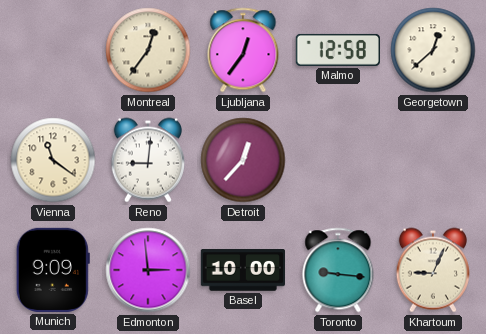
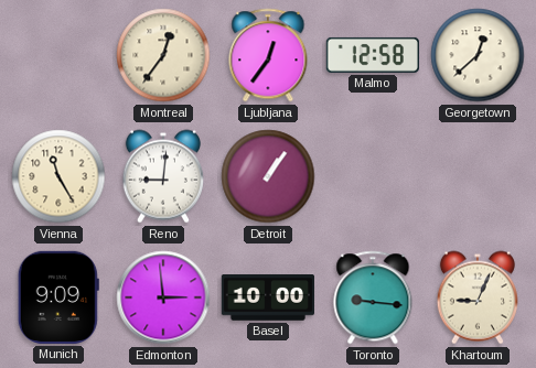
Vienna: 11:21 -> 11:25 (58, 176)
Detroit: 12:37 -> 1:06 (268, 176)
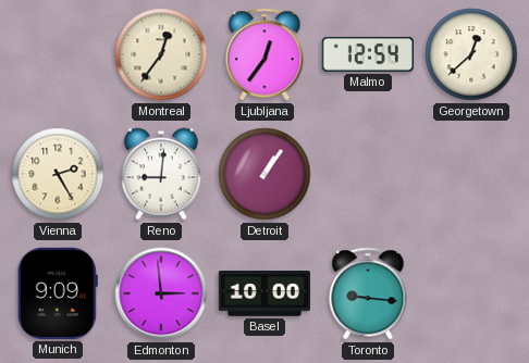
Malmo: 12:58 -> 12:54 (368, 54)
Vienna: 11:25 -> 2:25 (58, 174)
Khartoum: 9:04 -> none (478, 297)
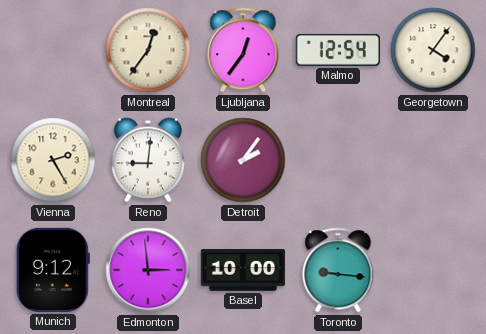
Georgetown: 12:38 -> 4:06 (433, 50)
Detroit: 1:06 -> 2:06 (243, 160)
Munich: 9:09 -> 9:12 (53, 270)
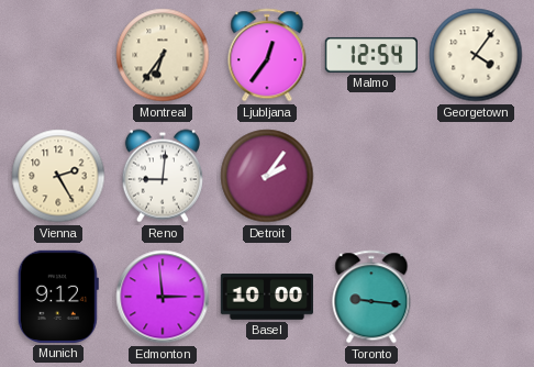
Montreal: 12:36 -> 6:36 (163, 55)
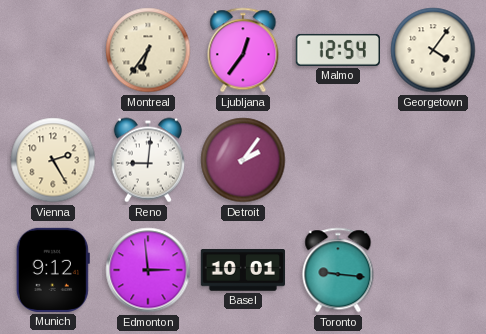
Basel: 10:00 -> 10:01 (243, 271)
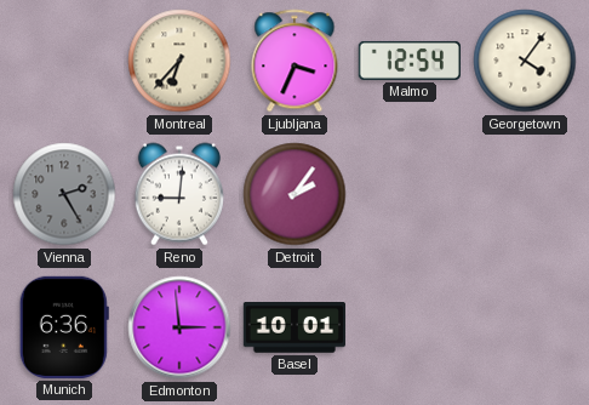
Montreal: 6:36 -> 6:37 (179, 61)
Ljubljana: 12:36 -> 3:34 (294, 61)
Vienna dial: cream -> grey (64, 194)
Munich: 9:12 -> 6:36 (64, 327)
Toronto: 9:16 -> none (338, 270)
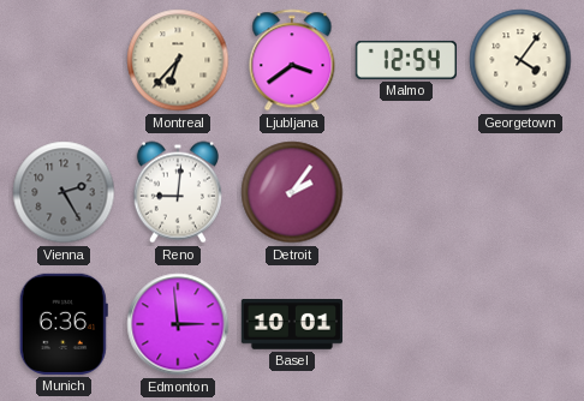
Ljubljana: 3:34 -> 3:39 (292, 60)
